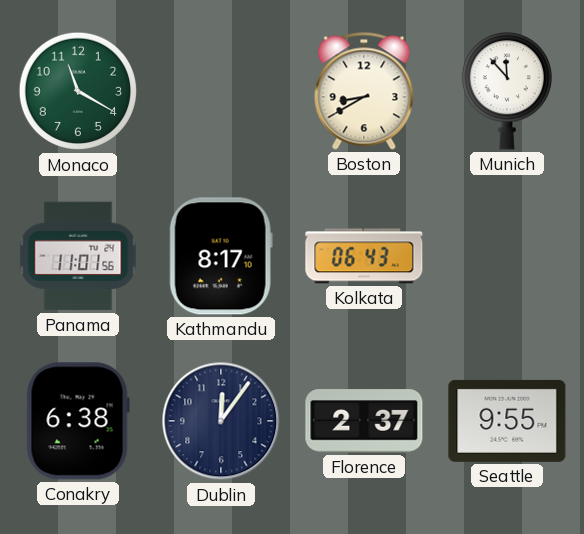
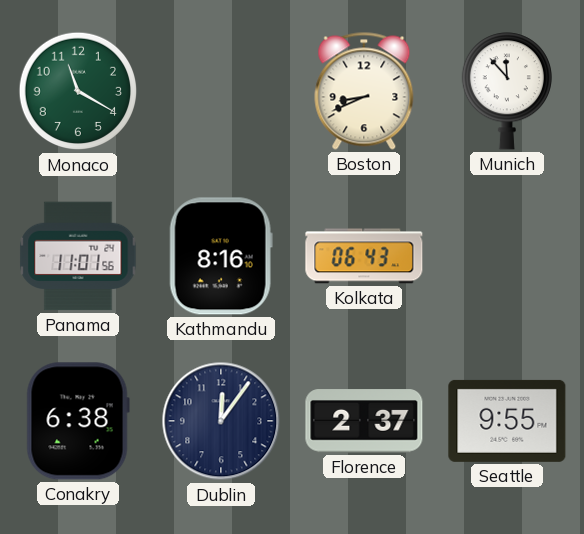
Boston: 8:40 -> 8:41 (364, 91)
Kathmandu: 8:17 -> 8:16 (221, 256)
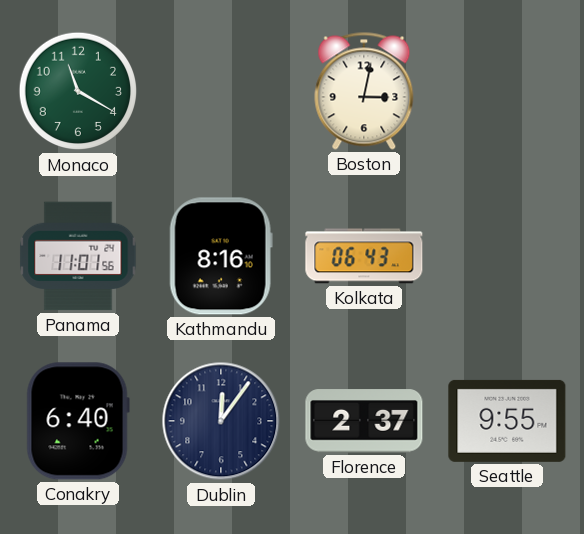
Boston: 8:41 -> 3:02 (364, 91)
Munich: 11:53 -> none (506, 91)
Conakry: 6:38 -> 6:40 (78, 421)
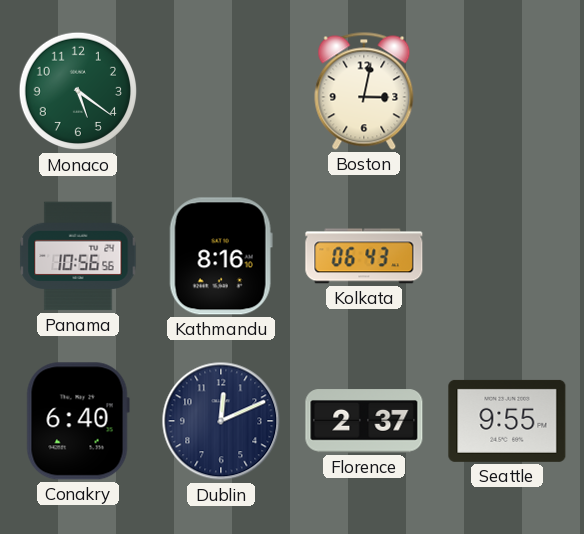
Monaco: 11:20 -> 5:21 (78, 91)
Panama: 11:01 -> 10:56 (78, 256)
Dublin: 12:06 -> 12:11 (221, 421)
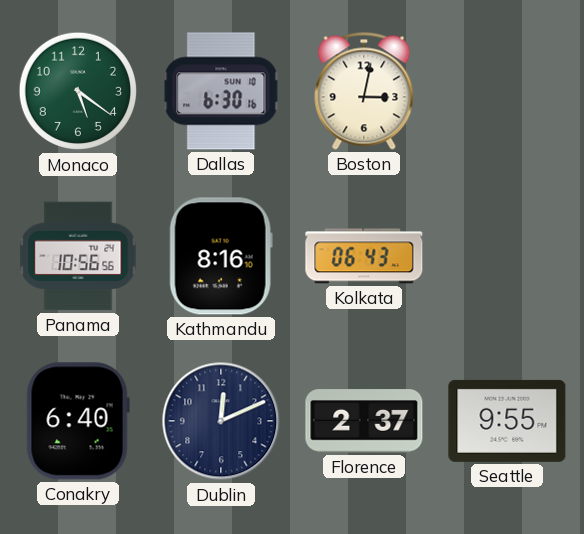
Dallas: none -> 6:30 (221, 91)
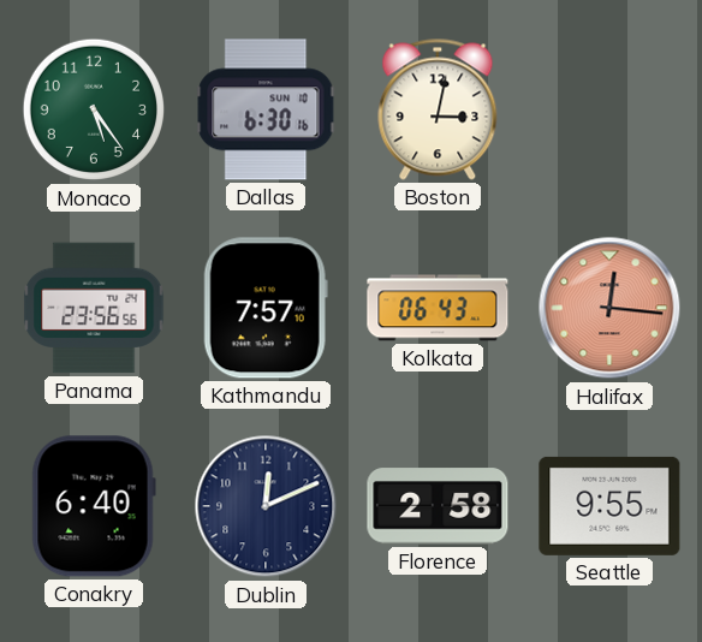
Monaco: 5:21 -> 5:24 (94, 109)
Panama: 10:56 -> 23:56 (94, 308)
Kathmandu: 8:16 -> 7:57 (266, 308)
Halifax: none -> 12:16 (609, 308)
Florence: 2:37 -> 2:58 (438, 506)
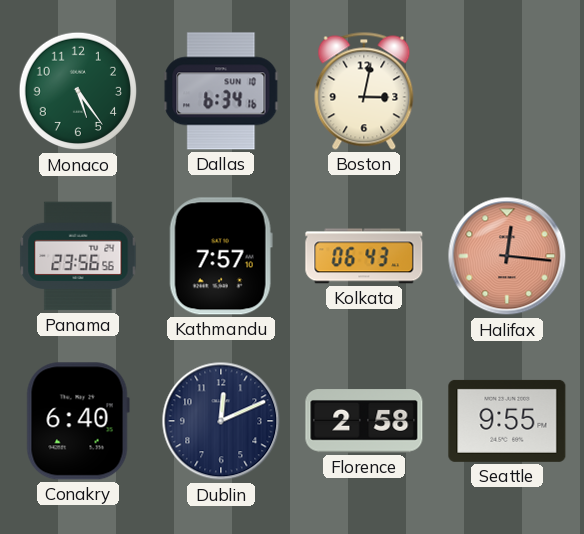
Dallas: 6:30 -> 6:34 (221, 91)
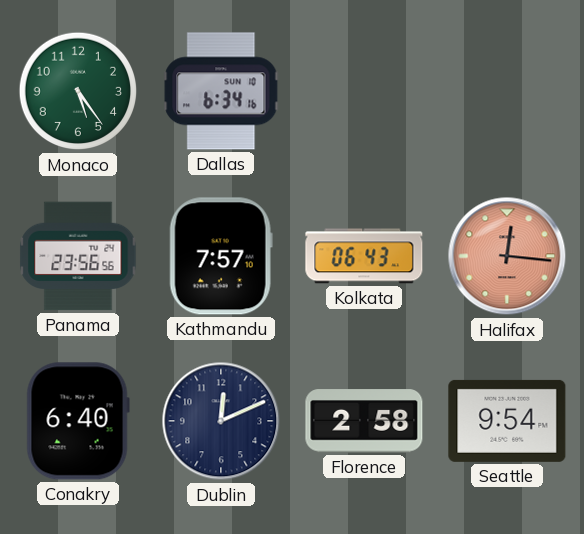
Boston: 3:02 -> none (364, 91)
Seattle: 9:55 -> 9:54 (507, 421)
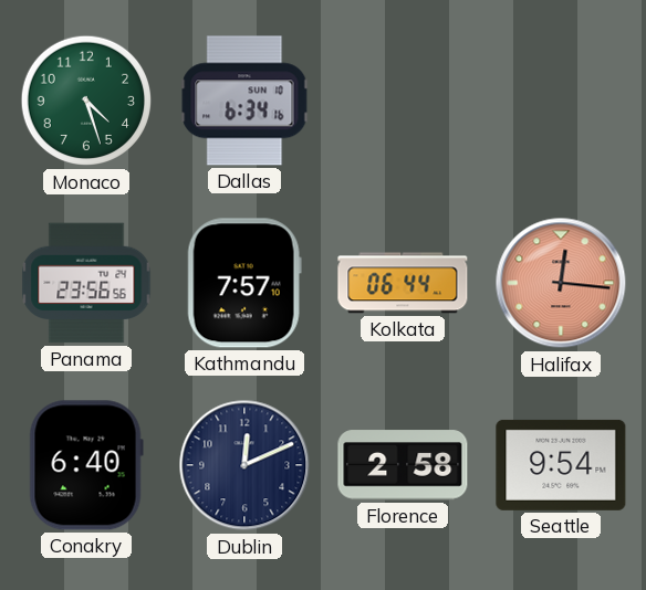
Monaco: 5:24 -> 4:27 (86, 101)
Kolkata: 06:43 -> 06:44 (403, 283)
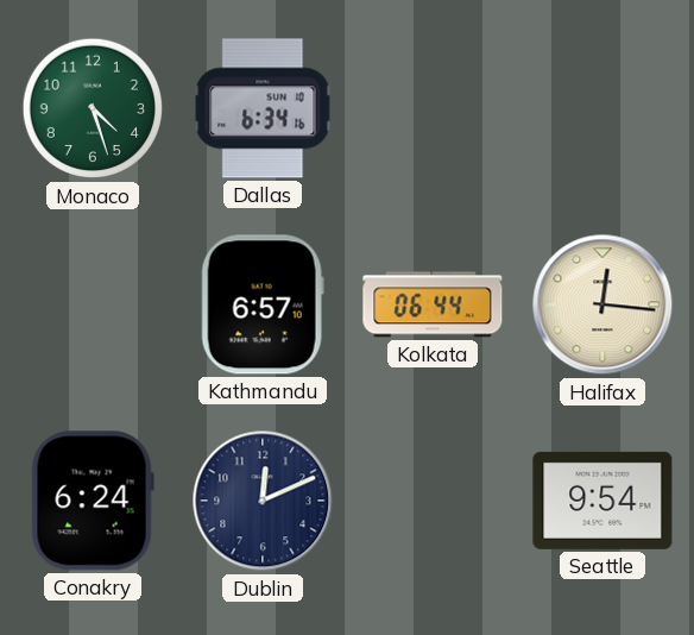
Panama: 23:56 -> none (86, 283)
Kathmandu: 7:57 -> 6:57 (263, 304)
Halifax dial: salmon -> cream (602, 304)
Conakry: 6:40 -> 6:24 (93, 501)
Florence: 2:58 -> none (403, 465)
